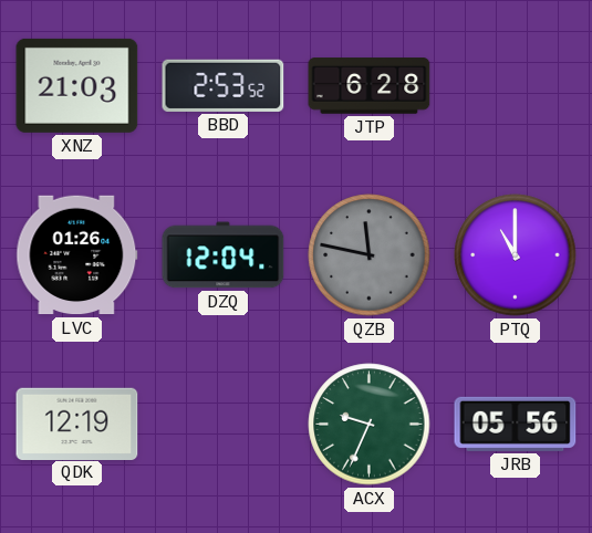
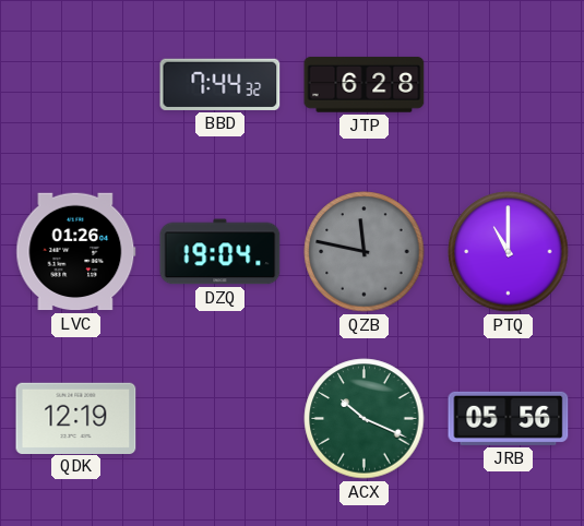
XNZ: 21:03 -> none (77, 85)
BBD: 2:53 -> 7:44 (221, 84)
DZQ: 12:04 -> 19:04 (221, 252)
ACX: 9:34 -> 10:19 (365, 419)
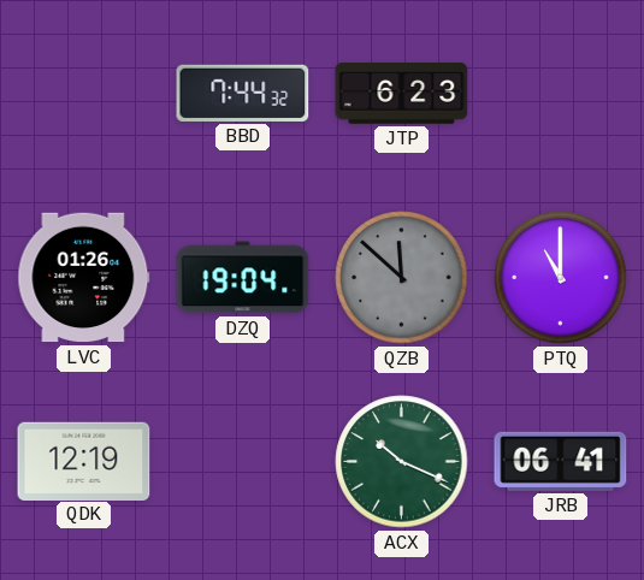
JTP: 6:28 -> 6:23 (402, 94)
QZB: 11:47 -> 11:52 (402, 278)
JRB: 05:56 -> 06:41 (561, 461)
